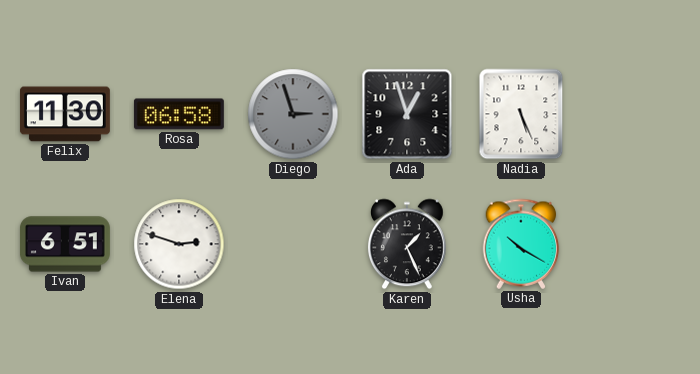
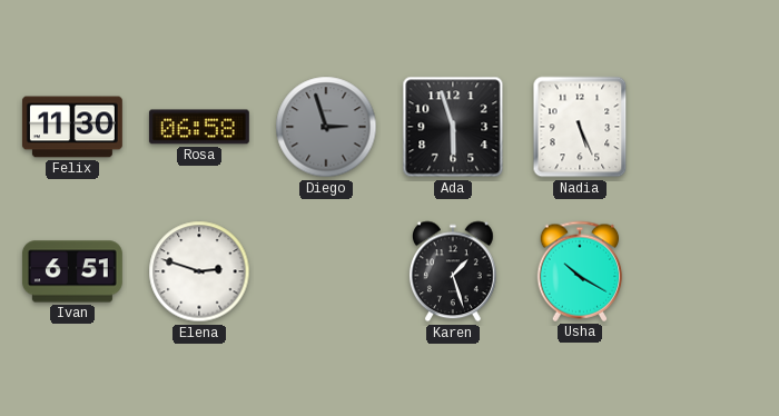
Ada: 12:57 -> 5:57 (453, 127)
Karen: 1:26 -> 1:27 (453, 271)
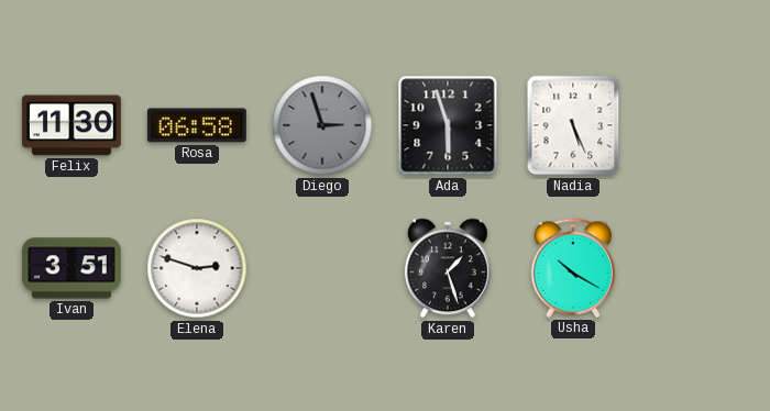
Ivan: 6:51 -> 3:51 (71, 268)
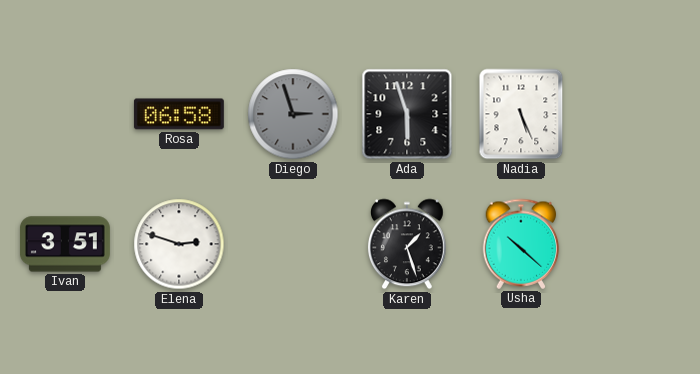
Felix: 11:30 -> none (71, 125)
Usha: 10:20 -> 10:22 (521, 244)
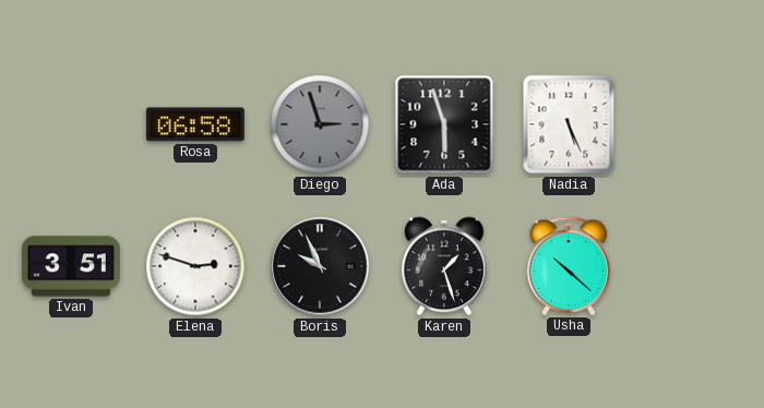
Boris: none -> 9:56 (320, 266)
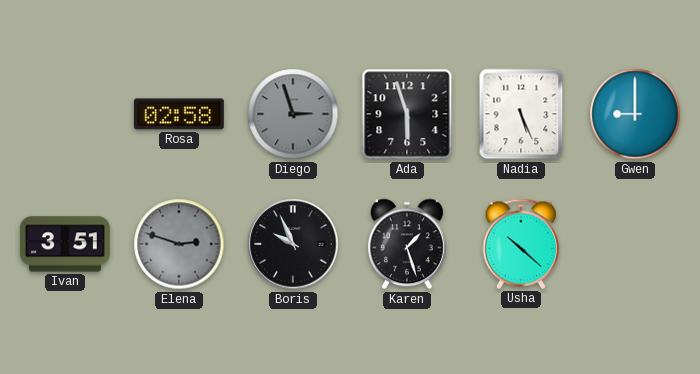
Rosa: 06:58 -> 02:58 (179, 114)
Gwen: none -> 9:00 (635, 114)
Elena dial: white -> grey (179, 244)
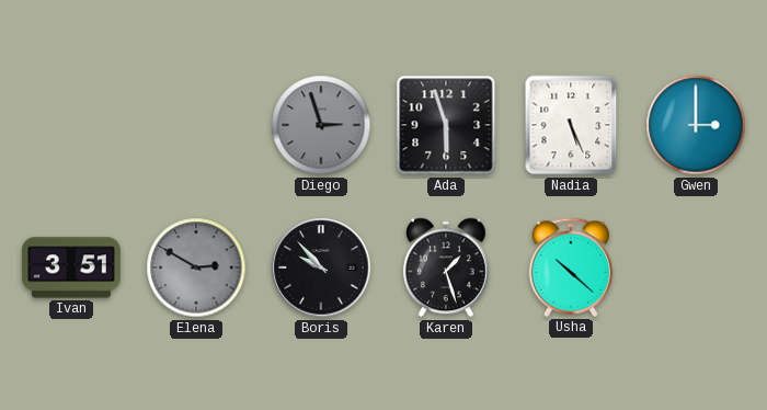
Rosa: 02:58 -> none (179, 114)
Gwen: 9:00 -> 3:00 (696, 125)
Elena: 2:48 -> 2:50 (196, 267)
Boris: 9:56 -> 9:53 (321, 267)
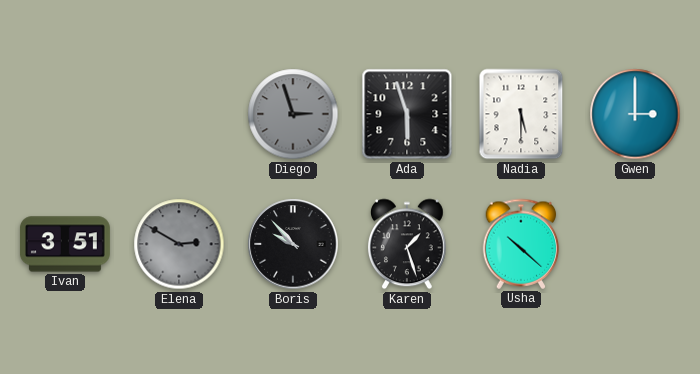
Nadia: 5:26 -> 5:30 (521, 114)
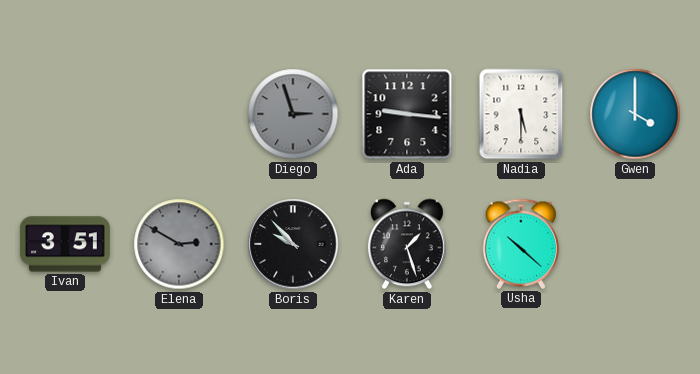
Ada: 5:57 -> 9:16 (407, 114)
Gwen: 3:00 -> 4:00 (635, 114)
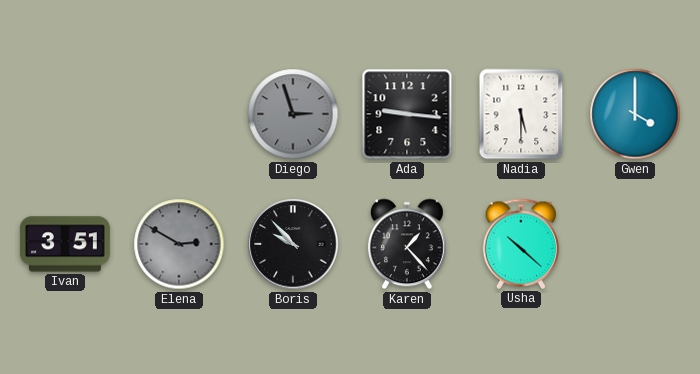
Karen: 1:27 -> 1:23 (407, 244)
